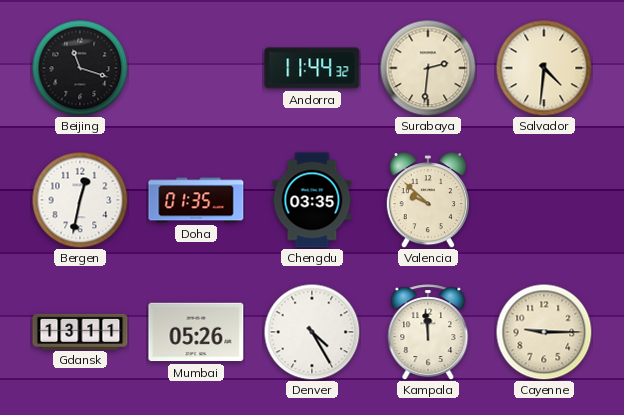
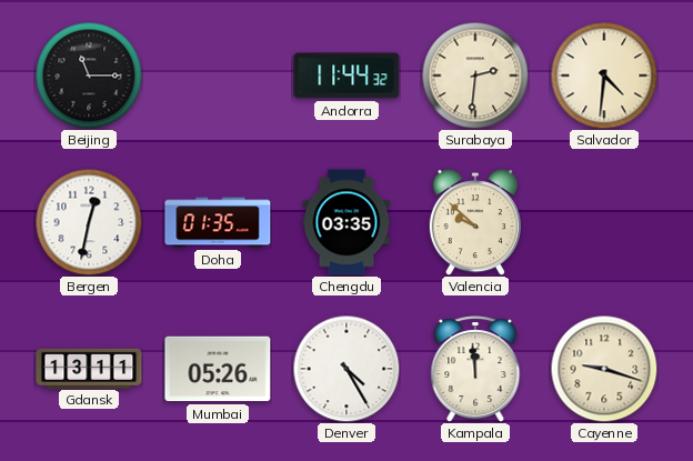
Beijing: 11:18 -> 11:15 (89, 76)
Cayenne: 9:15 -> 9:18 (604, 369)
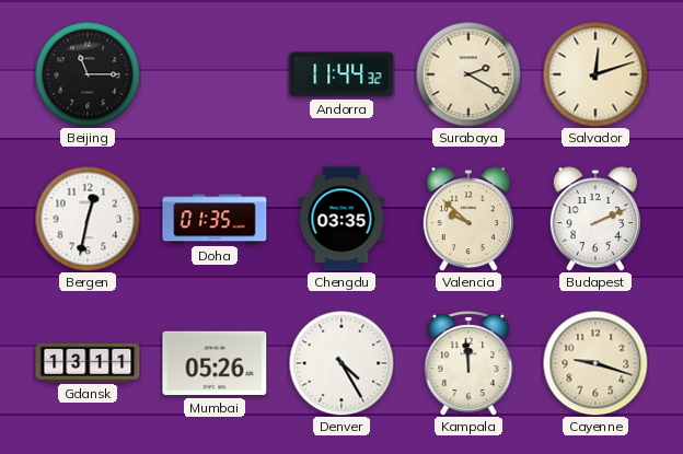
Surabaya: 2:31 -> 2:20 (468, 74)
Salvador: 4:31 -> 12:12 (595, 74)
Budapest: none -> 2:11 (595, 219)
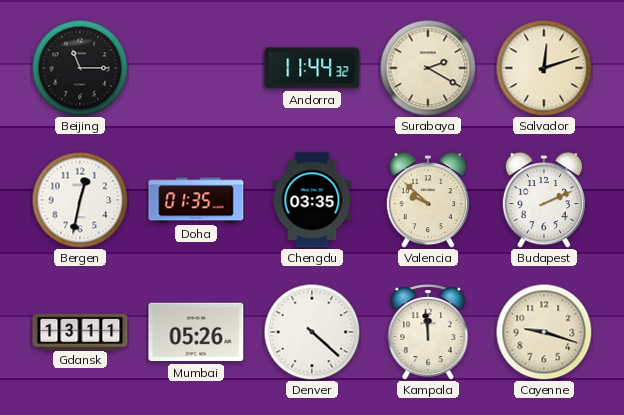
Denver: 4:25 -> 4:22 (312, 332)
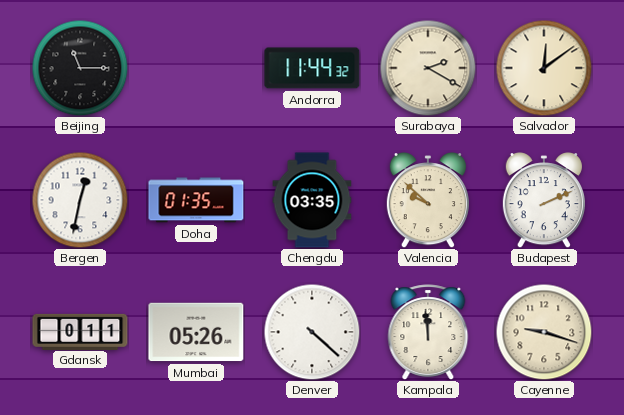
Salvador: 12:12 -> 12:09 (544, 68)
Gdansk: 13:11 -> 0:11 (80, 331)
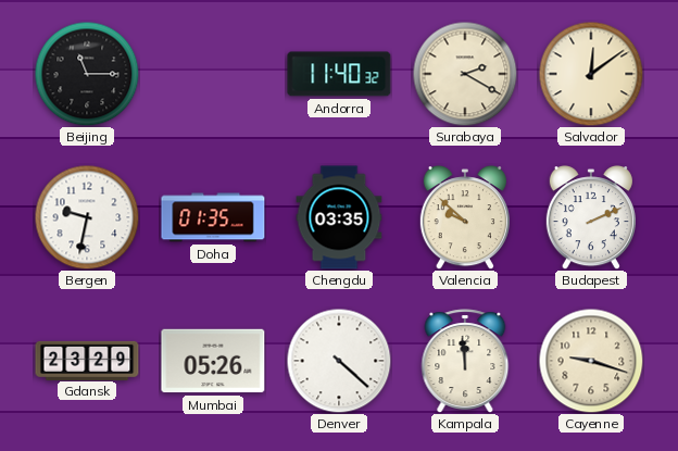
Andorra: 11:44 -> 11:40 (339, 74)
Bergen: 12:32 -> 9:32 (87, 217)
Gdansk: 0:11 -> 23:29 (87, 360)
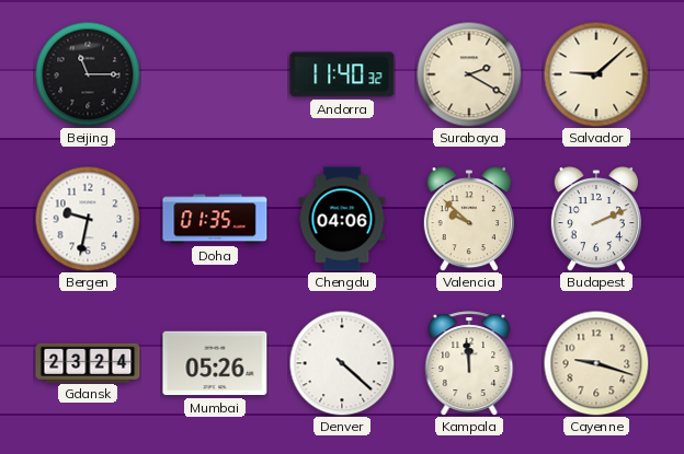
Salvador: 12:09 -> 9:08 (596, 74)
Chengdu: 03:35 -> 04:06 (342, 219)
Gdansk: 23:29 -> 23:24 (88, 362)
